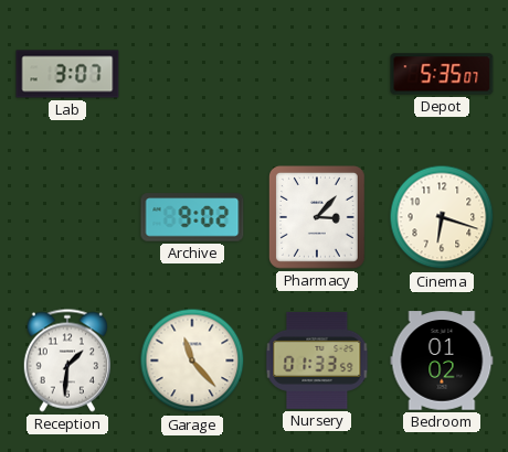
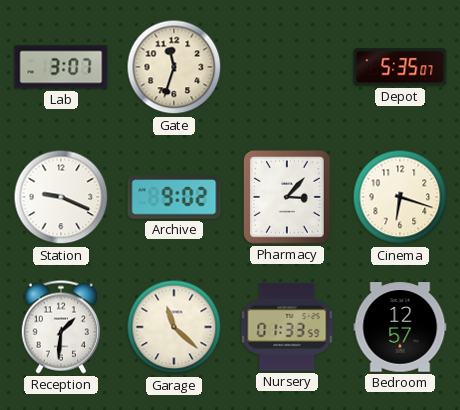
Gate: none -> 11:33 (174, 67)
Station: none -> 9:19 (61, 197)
Garage: 11:23 -> 11:22 (174, 327)
Bedroom: 01:02 -> 12:57 (400, 327)
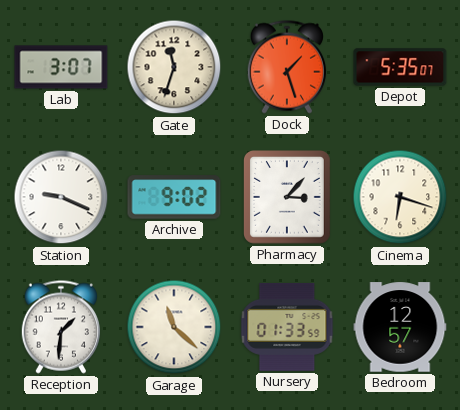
Dock: none -> 1:27 (287, 67)
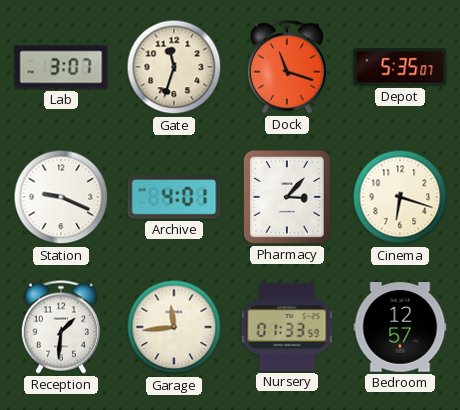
Dock: 1:27 -> 11:18 (287, 67)
Archive: 9:02 -> 4:01 (174, 197)
Garage: 11:22 -> 11:44 (174, 327)
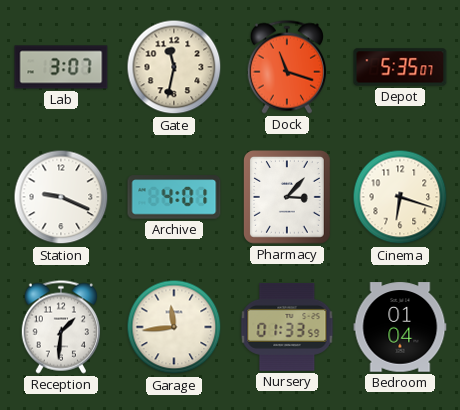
Gate: 11:33 -> 11:32 (174, 67)
Bedroom: 12:57 -> 01:04 (400, 327)
